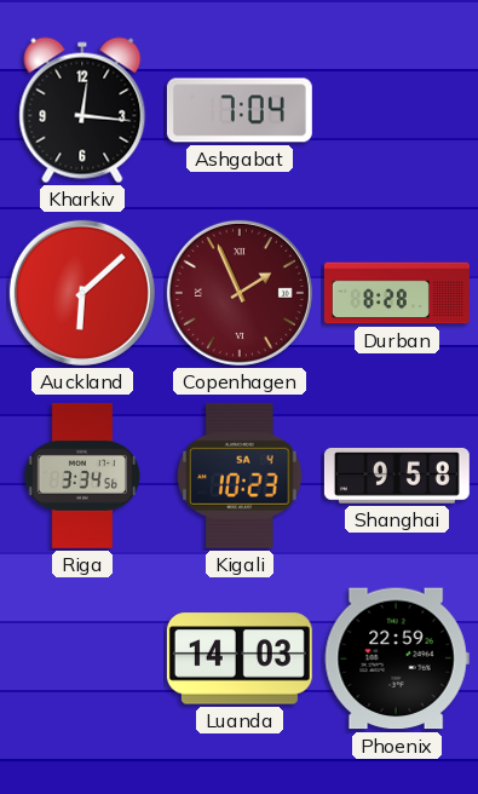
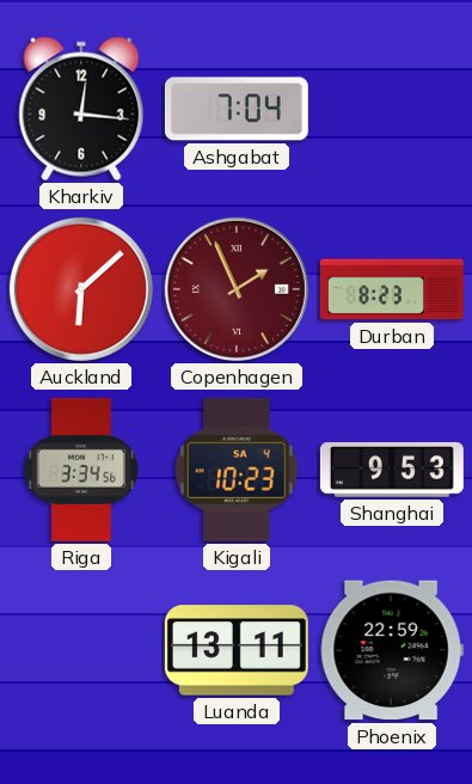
Durban: 8:28 -> 8:23 (392, 289)
Shanghai: 9:58 -> 9:53 (392, 471)
Luanda: 14:03 -> 13:11 (237, 650)
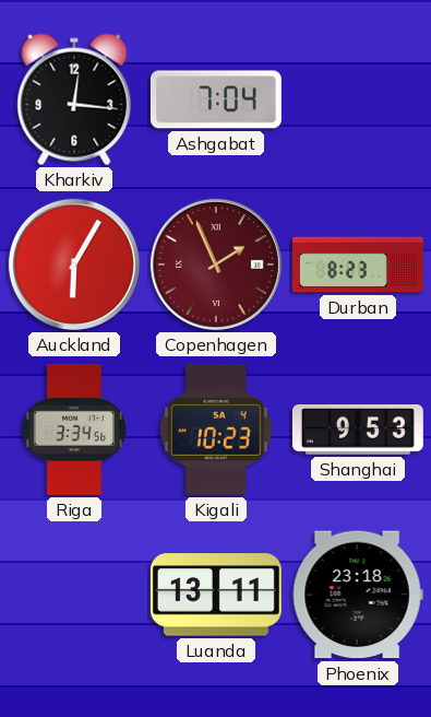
Auckland: 6:08 -> 6:05 (74, 265)
Phoenix: 22:59 -> 23:18 (358, 595)
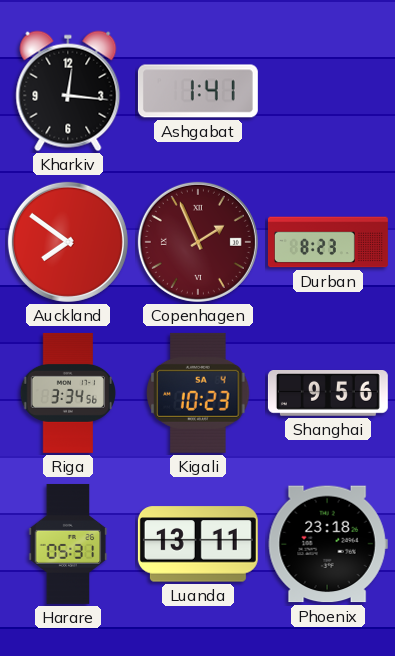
Ashgabat: 7:04 -> 1:41 (198, 91)
Auckland: 6:05 -> 7:51 (68, 242)
Shanghai: 9:53 -> 9:56 (328, 394)
Harare: none -> 05:31 (68, 544)
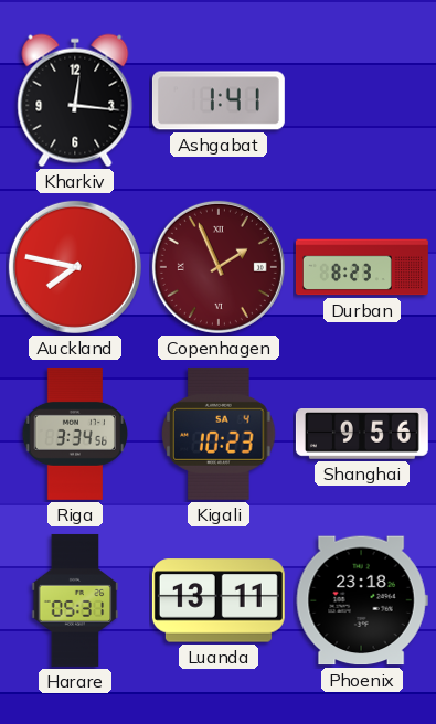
Auckland: 7:51 -> 7:47 (75, 267)
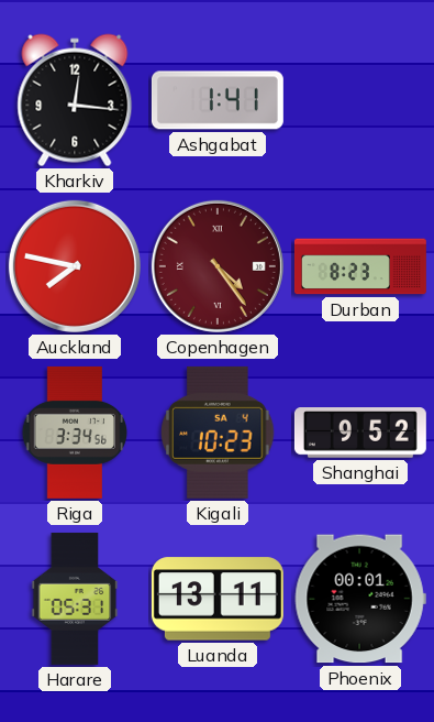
Copenhagen: 1:56 -> 4:24 (218, 266)
Shanghai: 9:56 -> 9:52 (360, 434)
Phoenix: 23:18 -> 00:01 (360, 599)
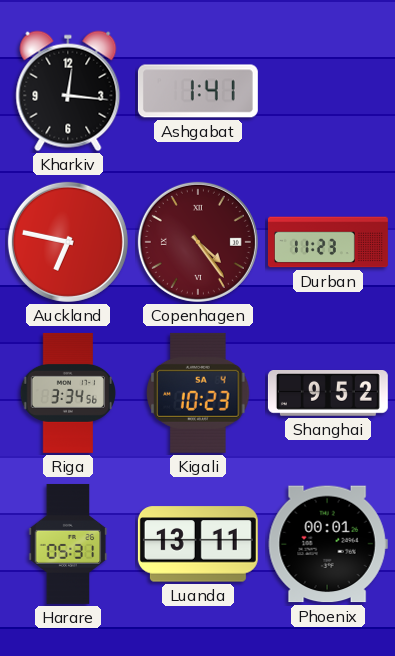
Auckland: 7:47 -> 6:47 (68, 242)
Durban: 8:23 -> 11:23 (328, 242)
